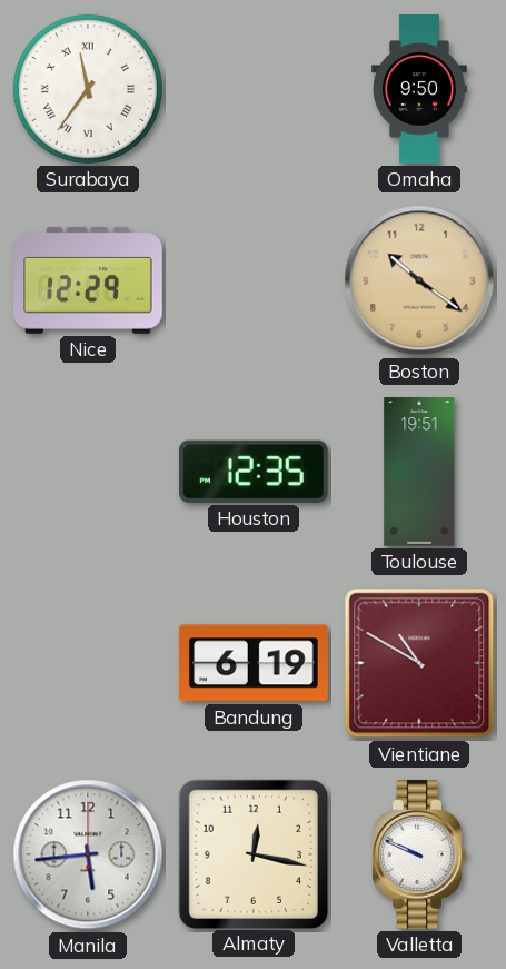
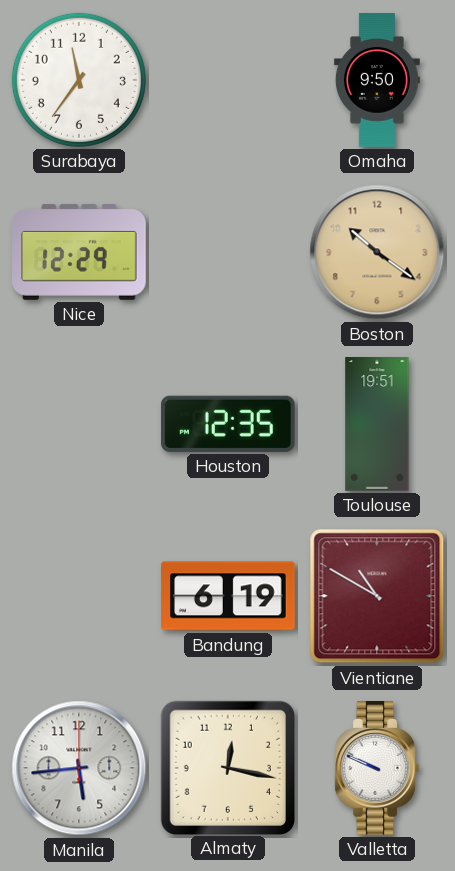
Surabaya numerals: Roman -> Arabic (79, 80)
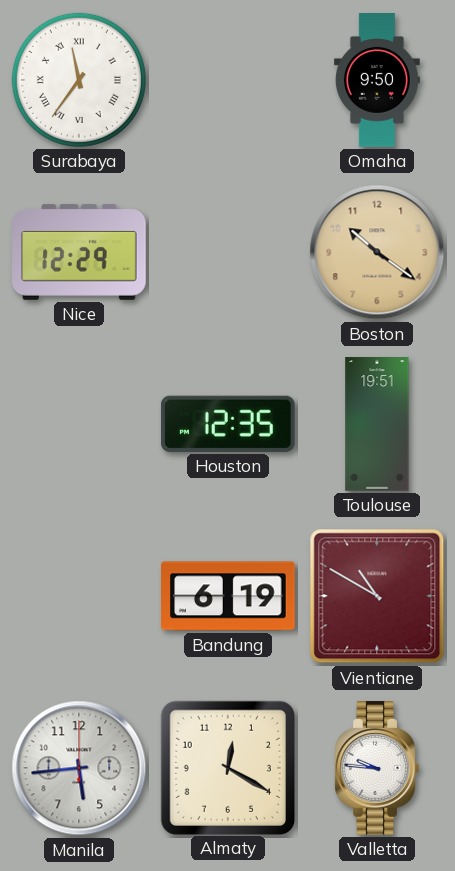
Surabaya numerals: Arabic -> Roman (79, 80)
Almaty: 12:17 -> 12:20 (227, 767)
Valletta: 9:49 -> 9:46 (377, 768)
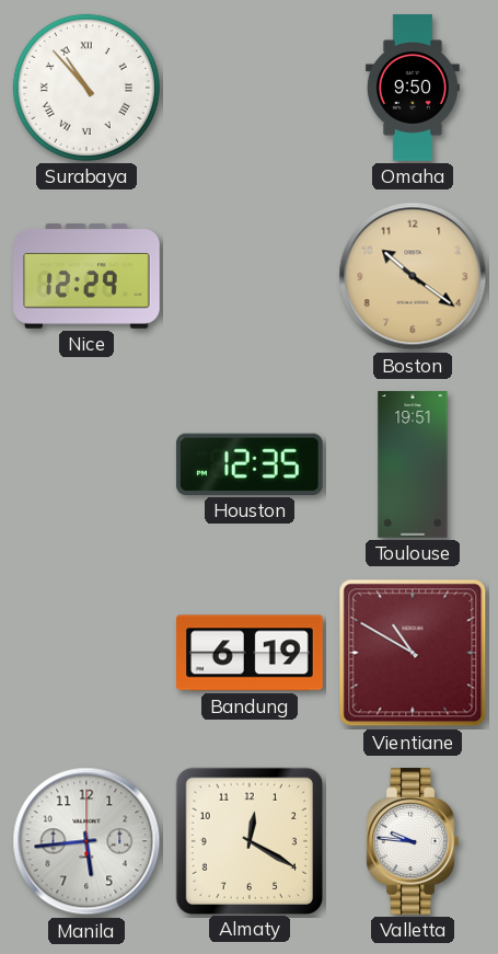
Surabaya: 11:36 -> 10:53 (86, 88)
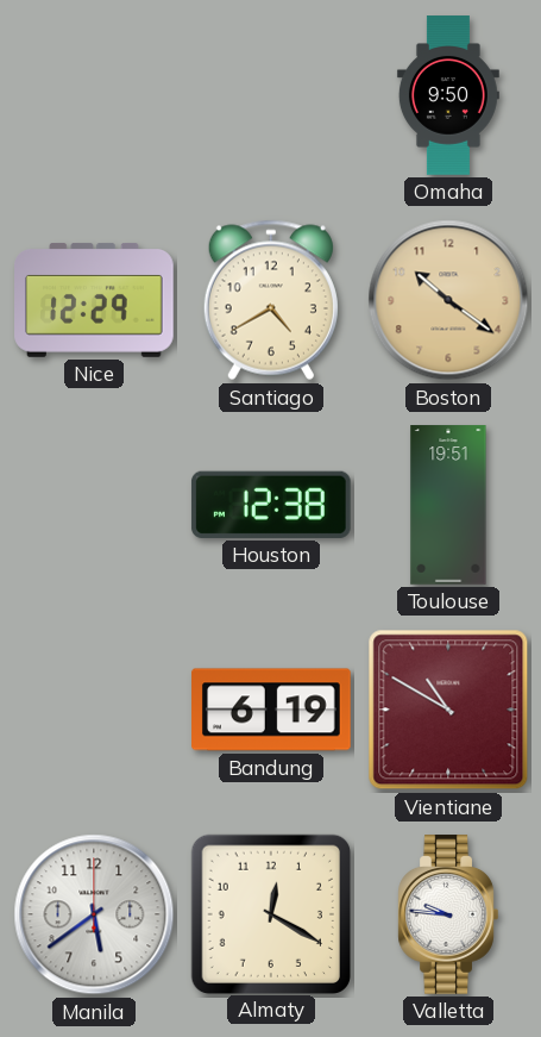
Surabaya: 10:53 -> none (86, 88)
Santiago: none -> 4:40 (271, 300)
Houston: 12:35 -> 12:38 (271, 505)
Manila: 5:44 -> 5:39 (94, 914)
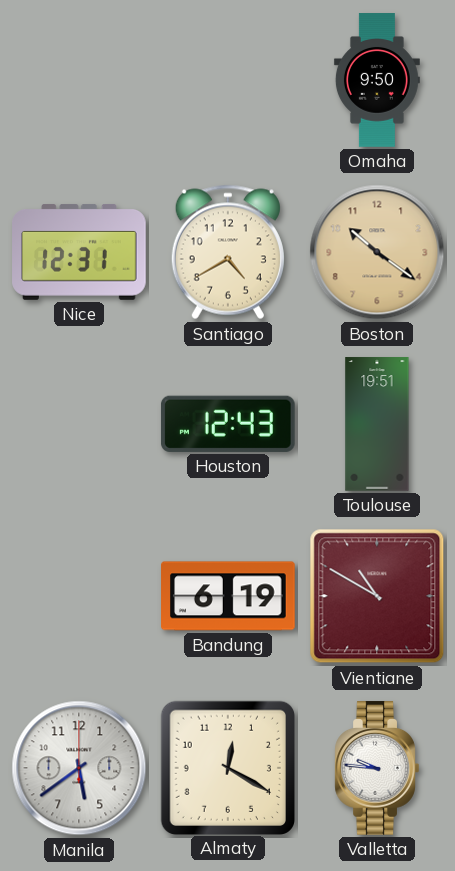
Nice: 12:29 -> 12:31 (79, 253)
Houston: 12:38 -> 12:43 (228, 424)
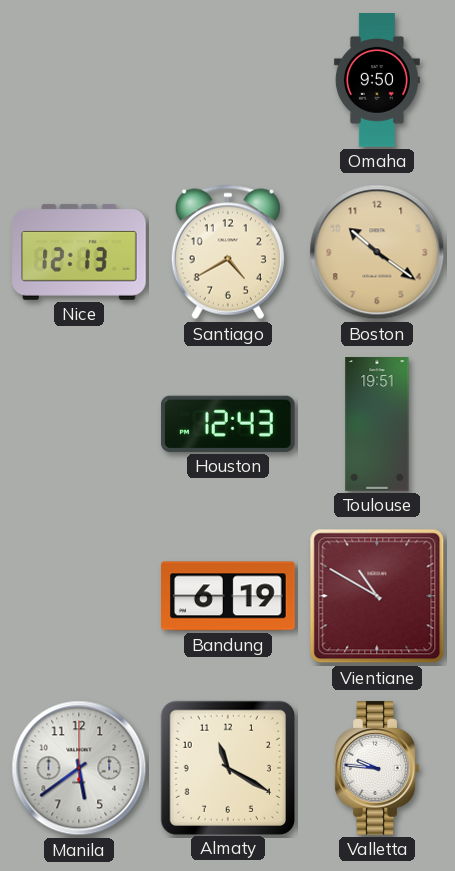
Nice: 12:31 -> 12:13 (79, 253)
Almaty: 12:20 -> 11:20 (227, 767)
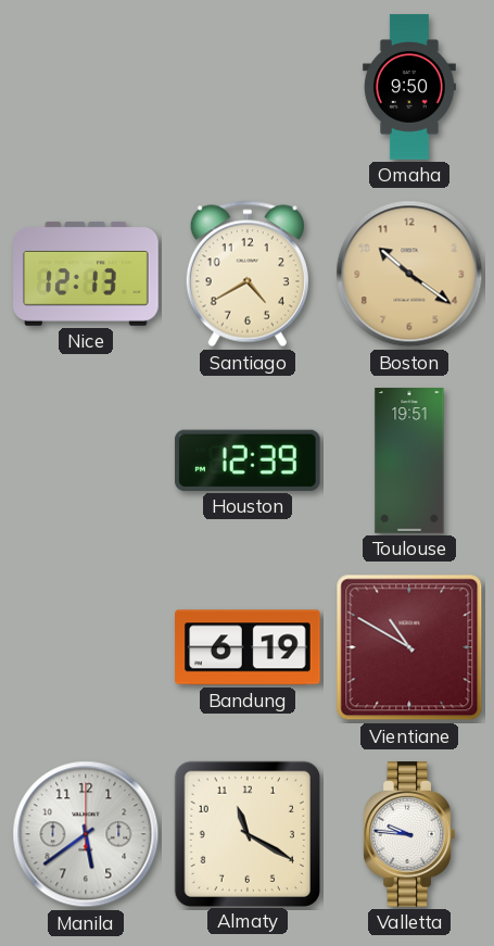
Houston: 12:43 -> 12:39 (248, 461)
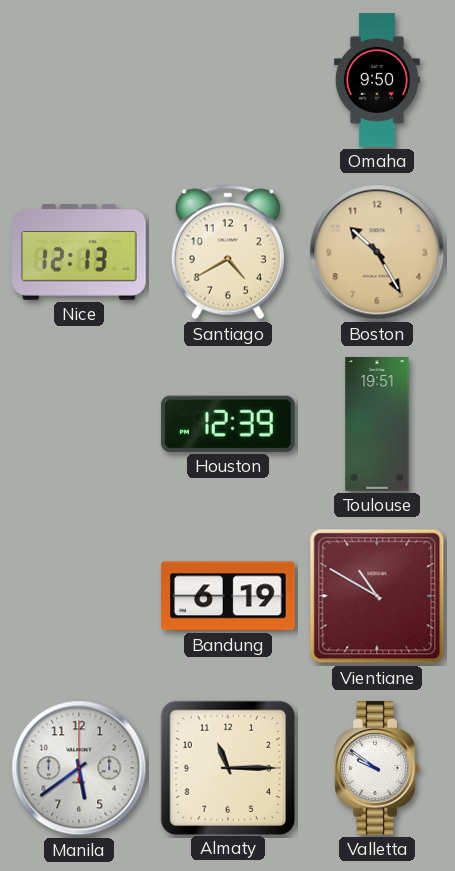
Boston: 10:21 -> 10:25 (377, 252)
Almaty: 11:20 -> 11:15 (227, 767)
Valletta: 9:46 -> 9:51 (377, 768)
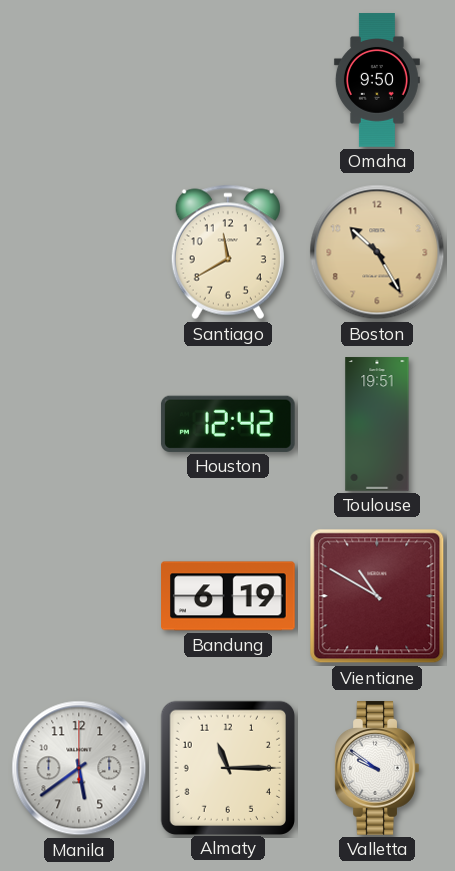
Nice: 12:13 -> none (79, 253)
Santiago: 4:40 -> 11:40 (228, 252)
Houston: 12:39 -> 12:42 (228, 424)
